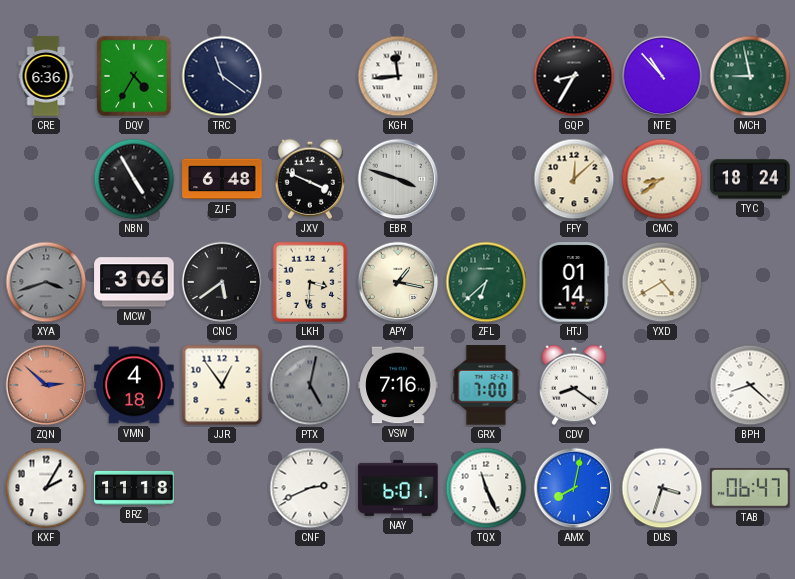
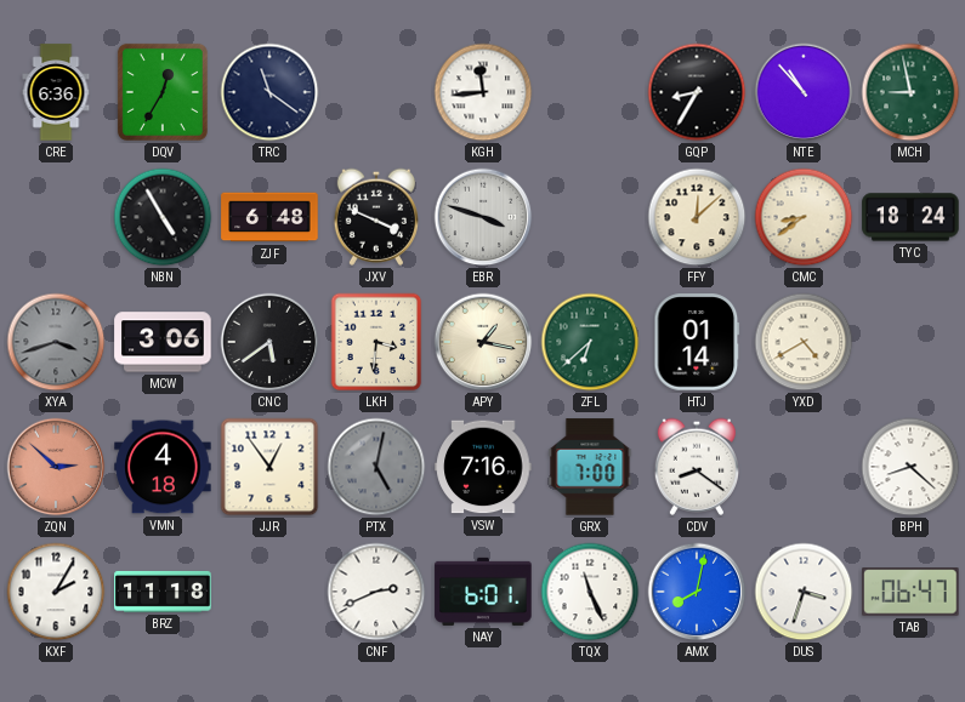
DQV: 4:35 -> 12:35 (163, 92)
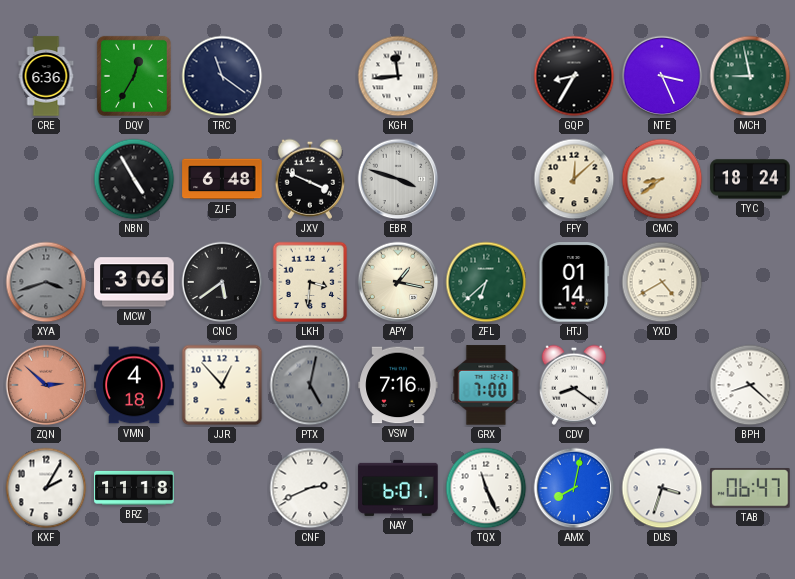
NTE: 10:53 -> 3:26 (662, 76)
JJR: 12:54 -> 12:53 (222, 385)
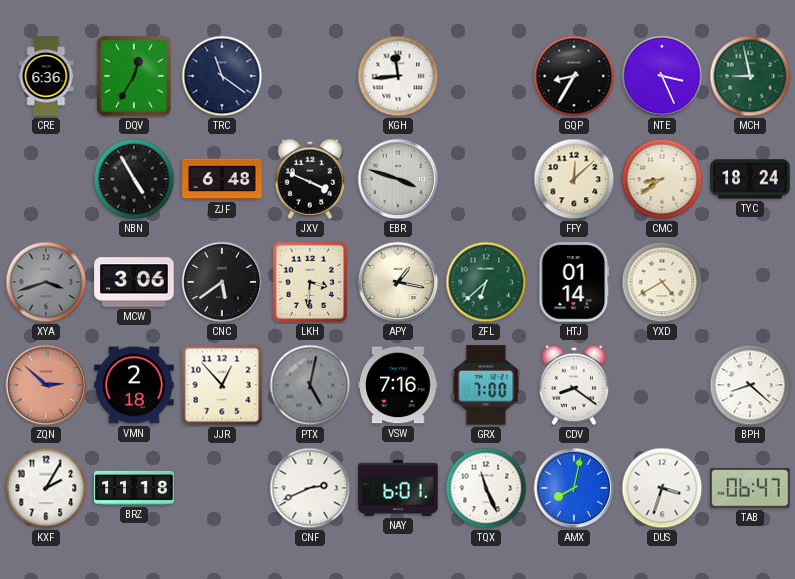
VMN: 4:18 -> 2:18 (134, 385)
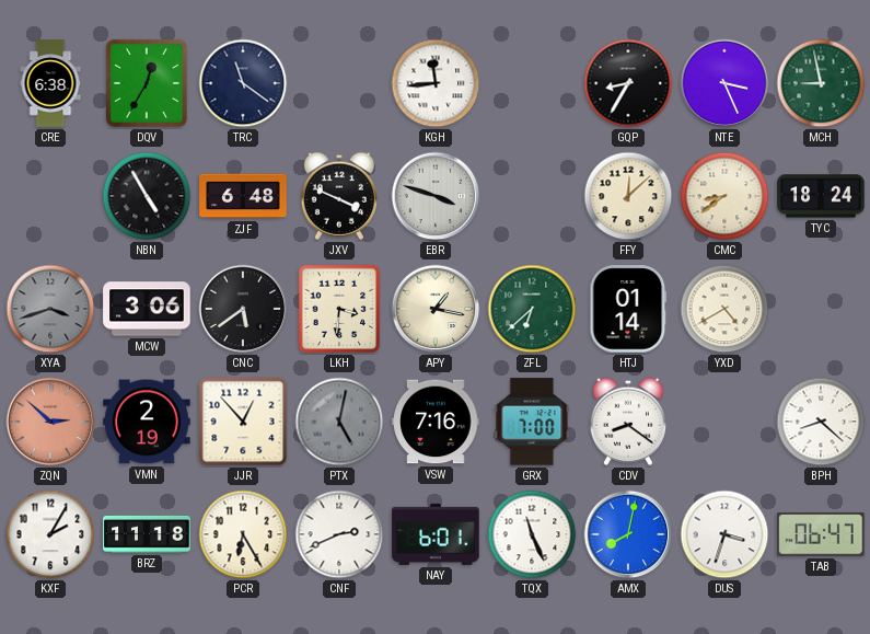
CRE: 6:36 -> 6:38 (50, 83)
VMN: 2:18 -> 2:19 (147, 422)
PCR: none -> 6:25 (243, 534)
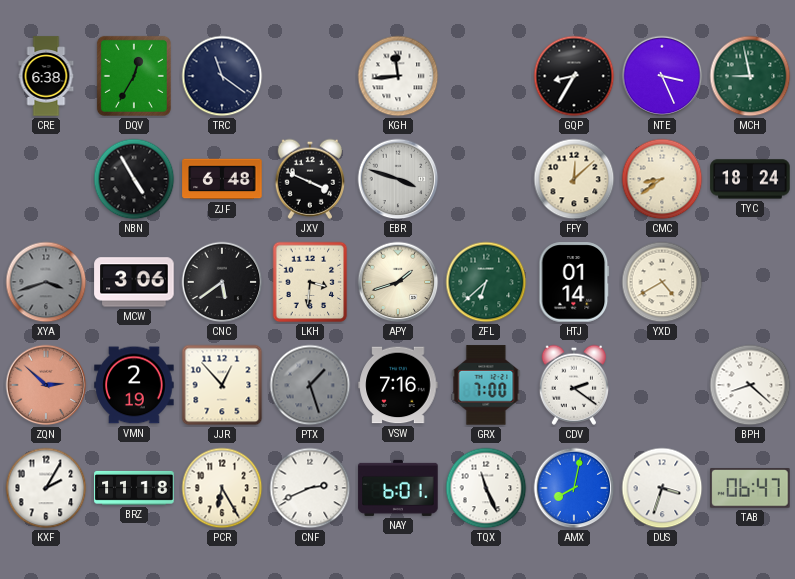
APY: 1:17 -> 1:42 (398, 282)
PTX: 5:02 -> 1:27 (310, 385)
CDV: 8:21 -> 2:21 (573, 385)
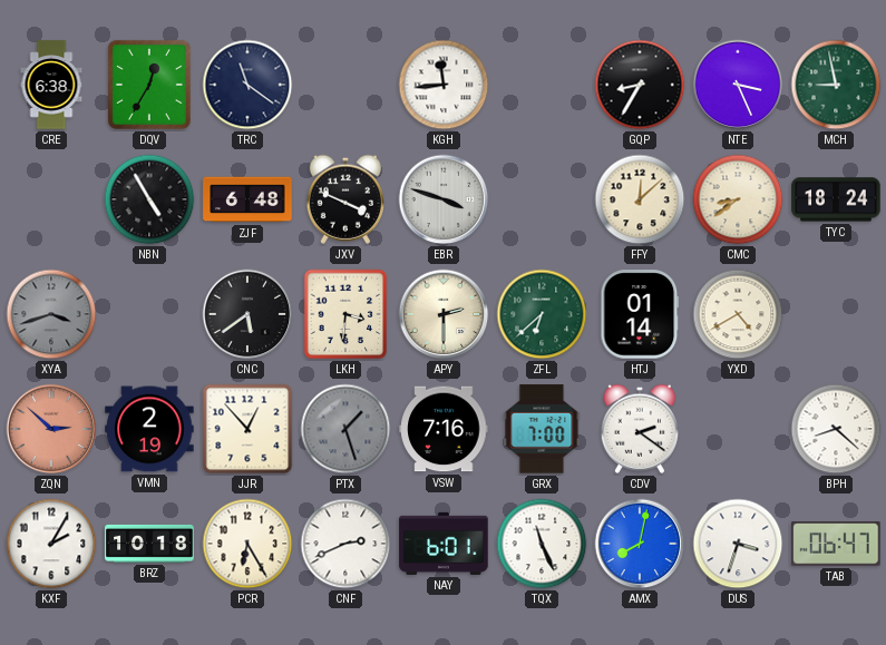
MCW: 3:06 -> none (134, 282)
APY: 1:42 -> 2:30 (444, 314)
BRZ: 11:18 -> 10:18 (149, 544)
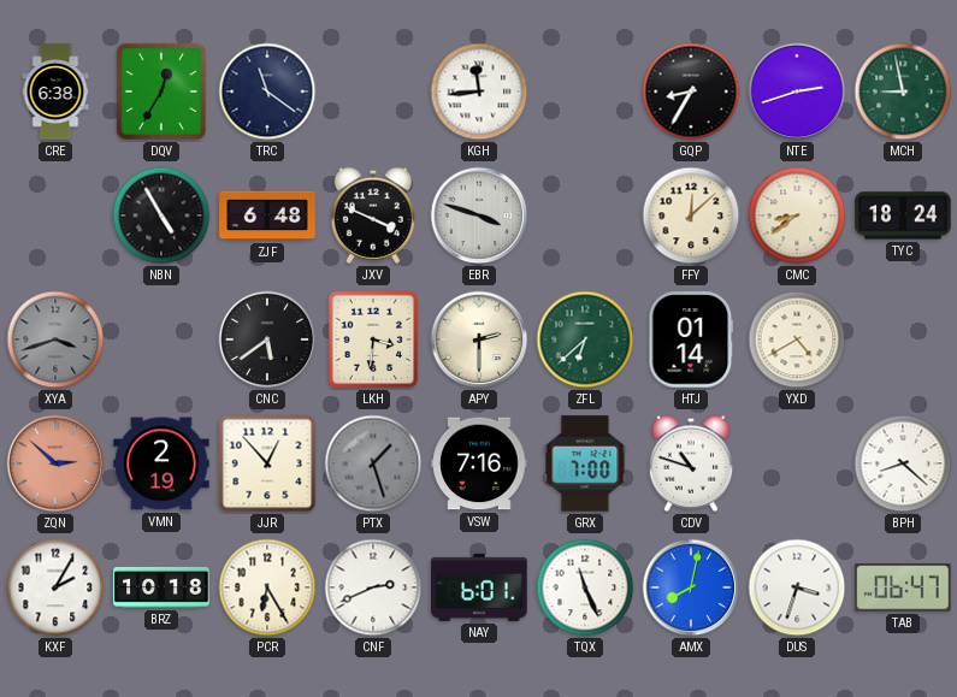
NTE: 3:26 -> 2:42 (797, 91)
CDV: 2:21 -> 10:48 (690, 463)
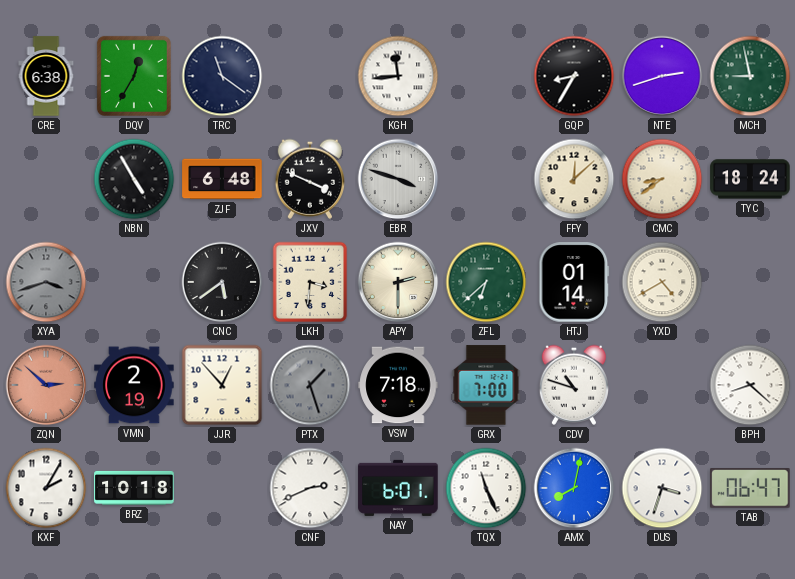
VSW: 7:16 -> 7:18 (398, 385)
PCR: 6:25 -> none (267, 587)
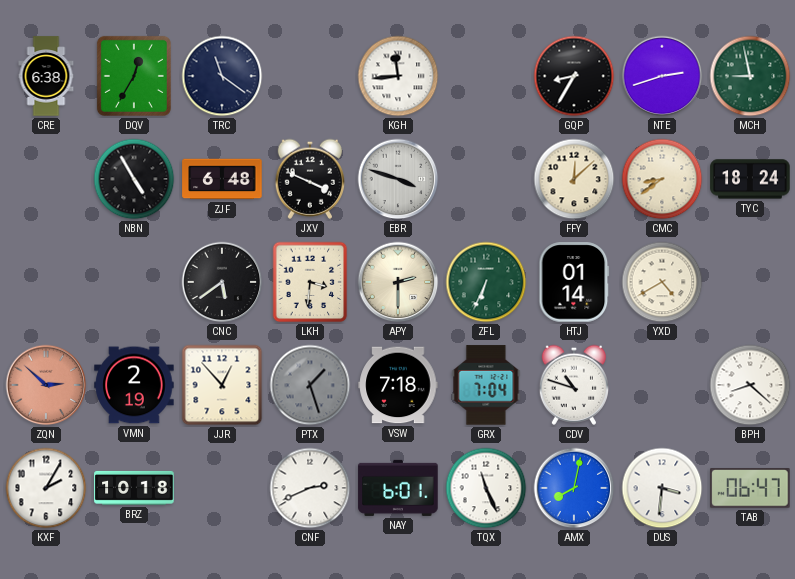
XYA: 3:42 -> none (46, 282)
ZFL: 6:38 -> 6:34 (486, 282)
GRX: 7:00 -> 7:04 (486, 385)
DUS: 3:33 -> 3:31 (662, 488)
